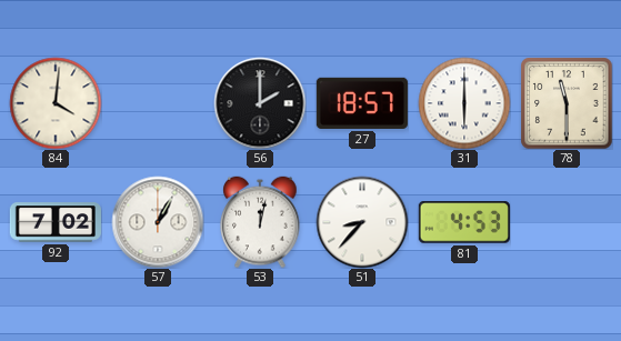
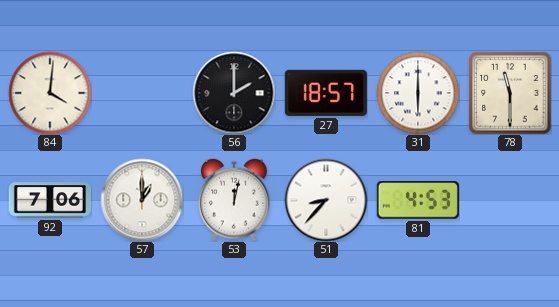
92: 7:02 -> 7:06 (49, 200)
57: 1:05 -> 1:00 (142, 200)
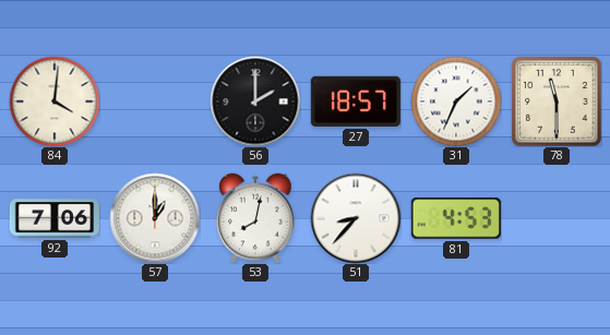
31: 6:00 -> 1:34 (456, 101)
53: 12:02 -> 8:02 (255, 218)
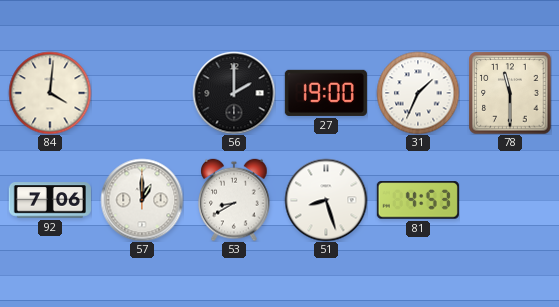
27: 18:57 -> 19:00 (326, 93)
53: 8:02 -> 8:40 (234, 200)
51: 8:37 -> 8:27 (326, 200)
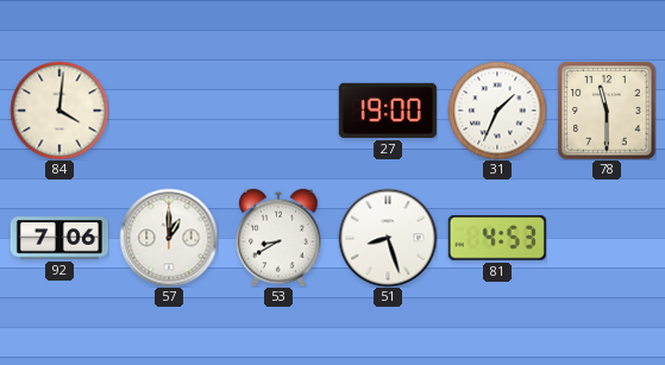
56: 2:00 -> none (234, 93)
